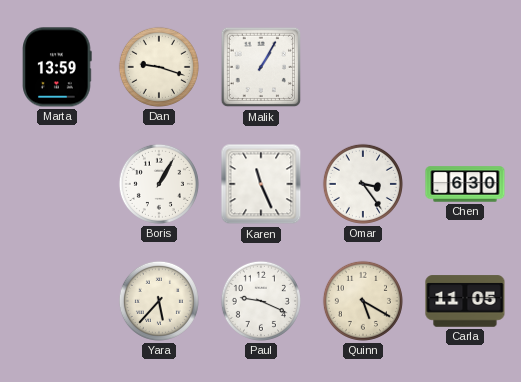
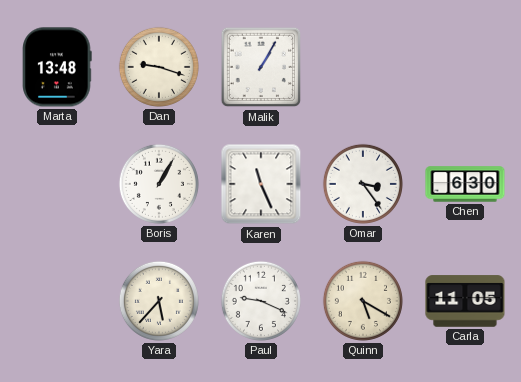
Marta: 13:59 -> 13:48 (57, 67)
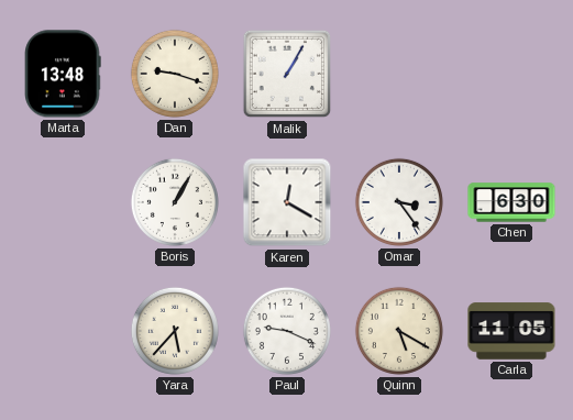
Karen: 11:26 -> 12:20 (287, 202)
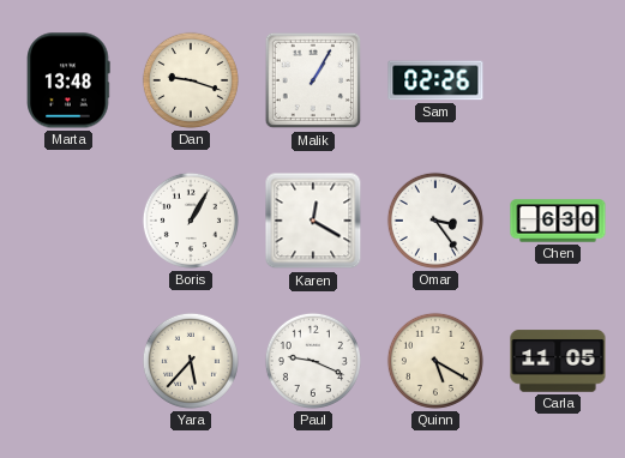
Sam: none -> 02:26 (435, 80)
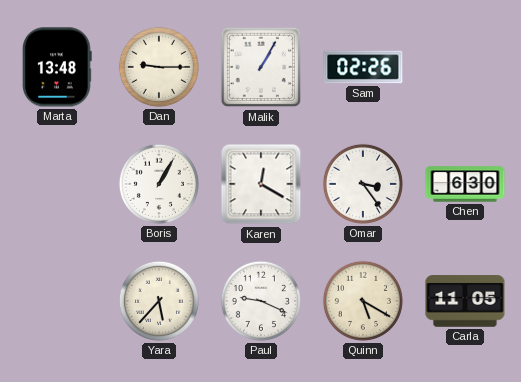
Dan: 9:18 -> 9:15 (159, 67)
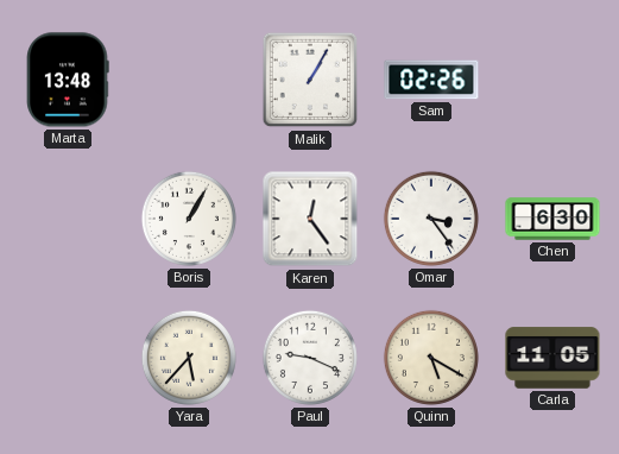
Dan: 9:15 -> none (159, 67)
Karen: 12:20 -> 12:24 (310, 219)
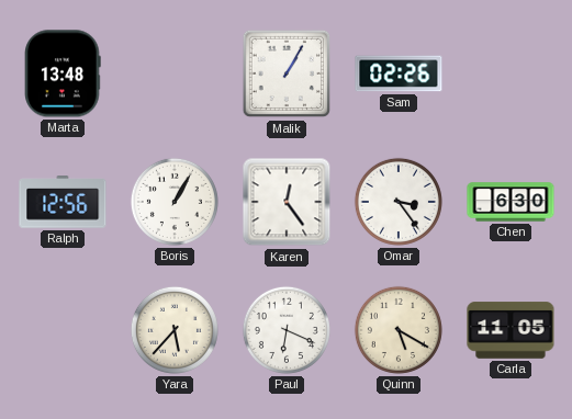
Ralph: none -> 12:56 (63, 202)
Paul: 9:19 -> 6:19 (287, 330)
